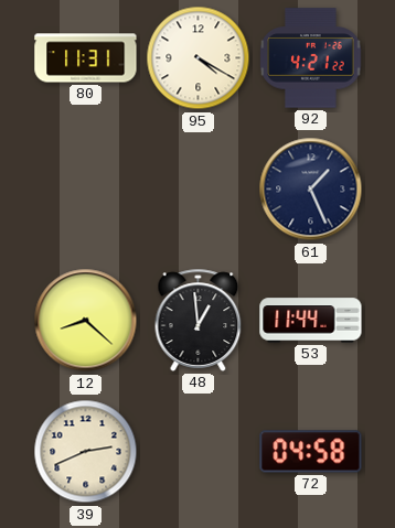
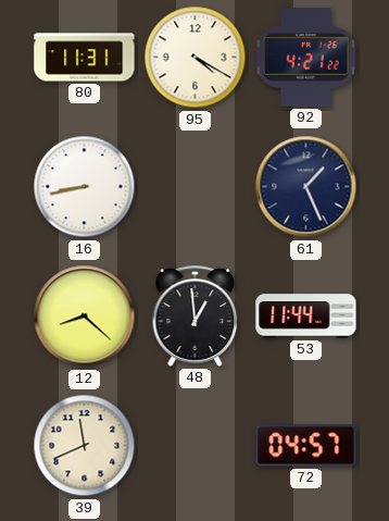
16: none -> 8:43 (85, 187)
39: 2:41 -> 11:41 (85, 446)
72: 04:58 -> 04:57 (306, 446)
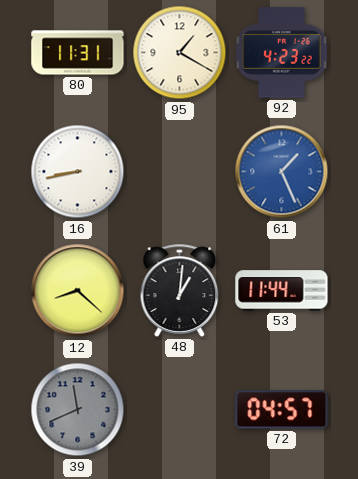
95: 4:20 -> 1:20 (180, 53)
92: 4:21 -> 4:23 (282, 53)
61 dial: navy -> blue (282, 172)
48: 12:59 -> 1:01 (180, 290)
39 dial: cream -> grey (78, 410)
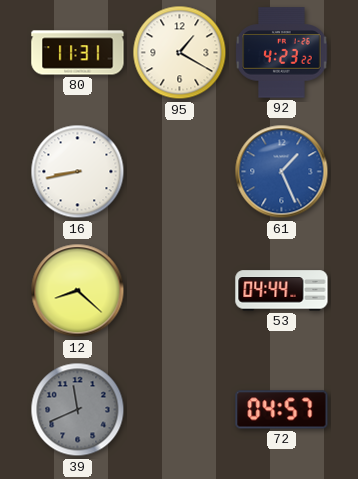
48: 1:01 -> none (180, 290)
53: 11:44 -> 04:44 (282, 291)
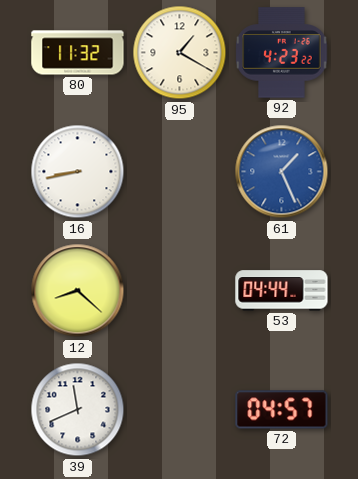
80: 11:31 -> 11:32 (78, 53)
39 dial: grey -> white (78, 410)
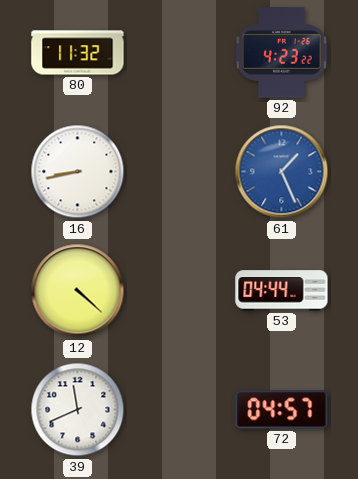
95: 1:20 -> none (180, 53)
12: 8:22 -> 4:22 (78, 291)
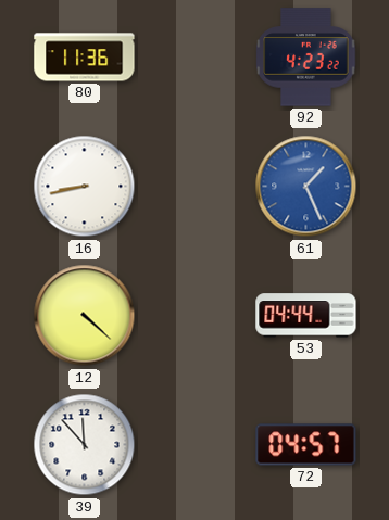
80: 11:32 -> 11:36 (85, 58)
39: 11:41 -> 11:53 (85, 445)
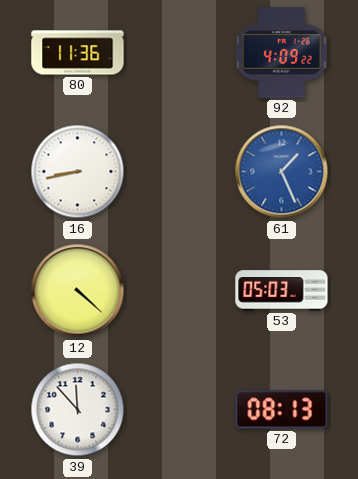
92: 4:23 -> 4:09 (282, 53)
53: 04:44 -> 05:03 (282, 291)
72: 04:57 -> 08:13 (282, 410)
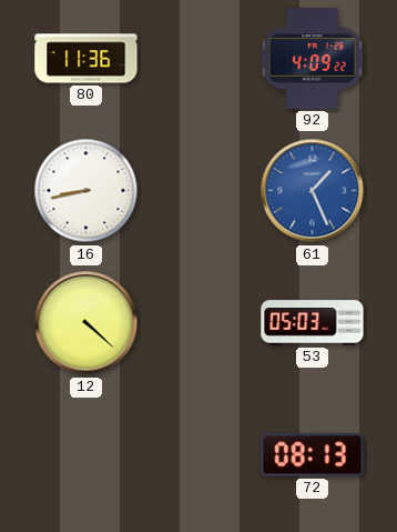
39: 11:53 -> none (78, 410)
